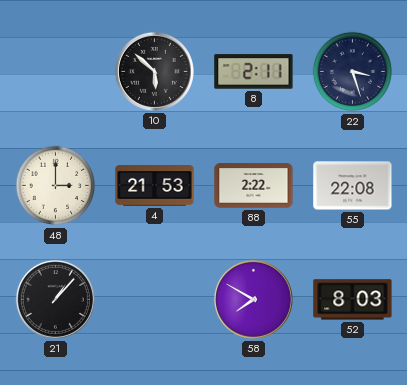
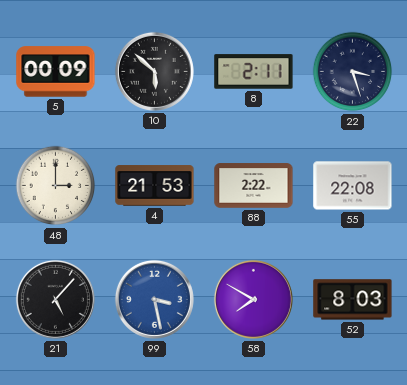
5: none -> 00:09 (56, 72)
21: 1:07 -> 5:07 (55, 299)
99: none -> 3:28 (154, 299)
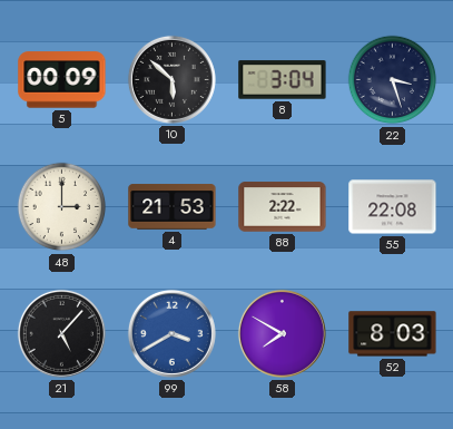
8: 2:11 -> 3:04 (283, 80)
99: 3:28 -> 3:40 (171, 333)
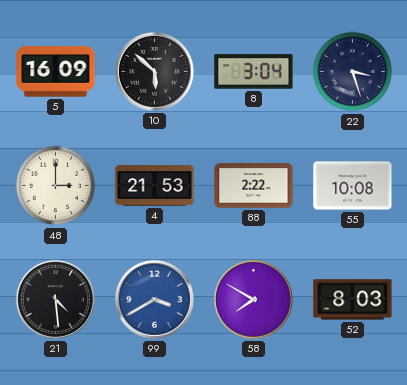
5: 00:09 -> 16:09 (56, 72)
55: 22:08 -> 10:08 (353, 186)
21: 5:07 -> 4:29 (55, 299)
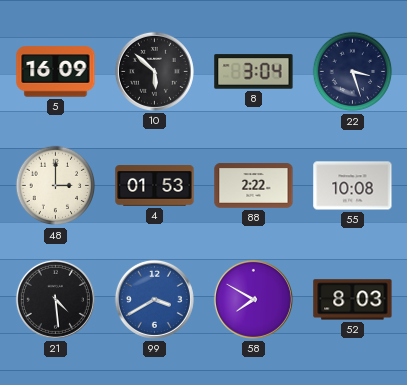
4: 21:53 -> 01:53 (155, 186)
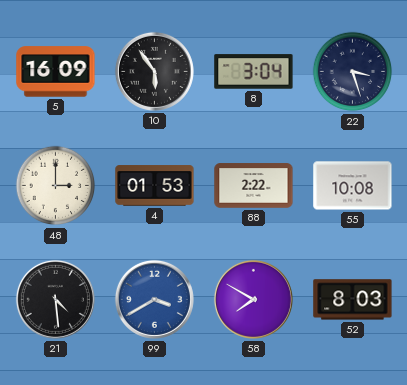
10: 5:52 -> 5:54 (154, 71)
